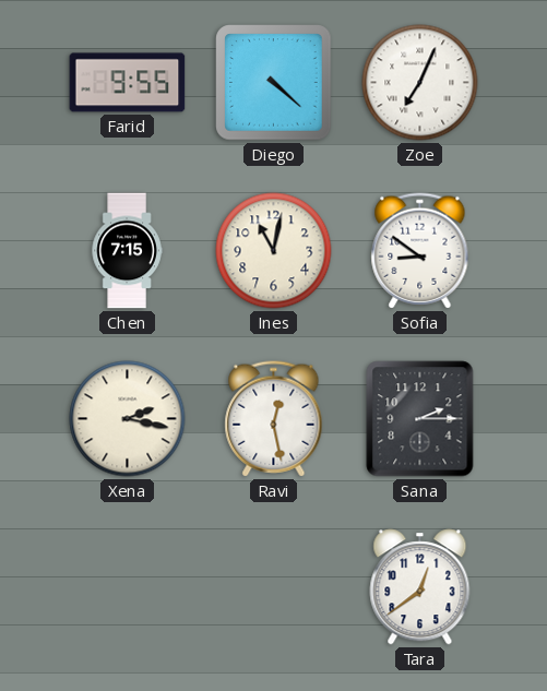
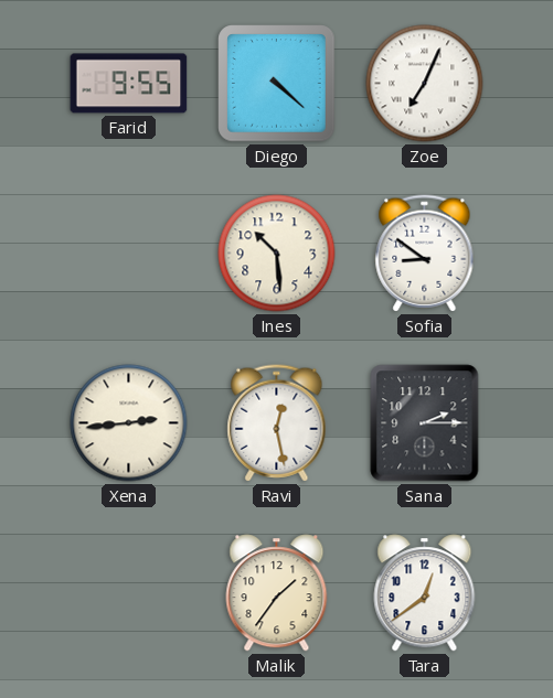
Chen: 7:15 -> none (127, 251)
Ines: 11:02 -> 10:29 (277, 254)
Xena: 2:17 -> 2:44 (129, 423)
Malik: none -> 1:36 (277, 593)
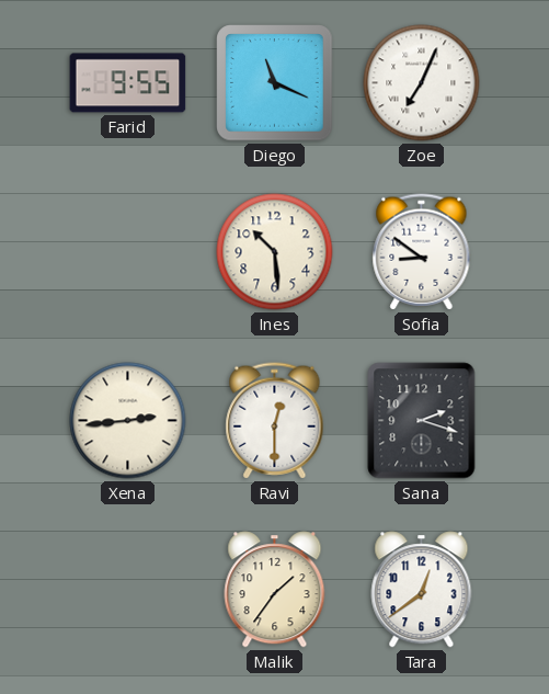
Diego: 4:22 -> 11:19 (275, 83)
Ravi: 12:28 -> 12:30 (275, 421)
Sana: 2:15 -> 2:18 (422, 421)
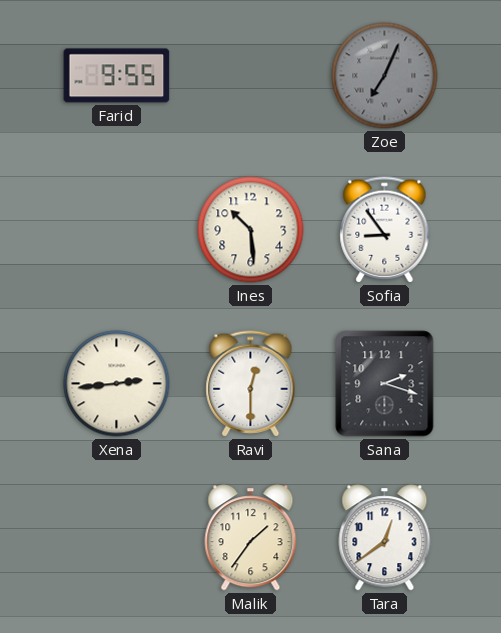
Diego: 11:19 -> none (275, 83)
Zoe dial: white -> grey (385, 76)
Sofia: 8:51 -> 8:54 (385, 230)
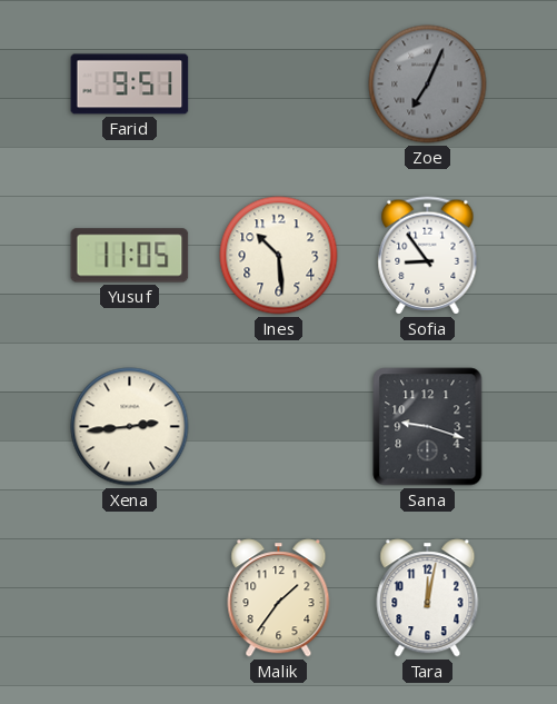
Farid: 9:55 -> 9:51 (130, 85)
Yusuf: none -> 11:05 (130, 256)
Ravi: 12:30 -> none (251, 384)
Sana: 2:18 -> 9:18 (428, 427)
Tara: 12:39 -> 12:02 (428, 598)
